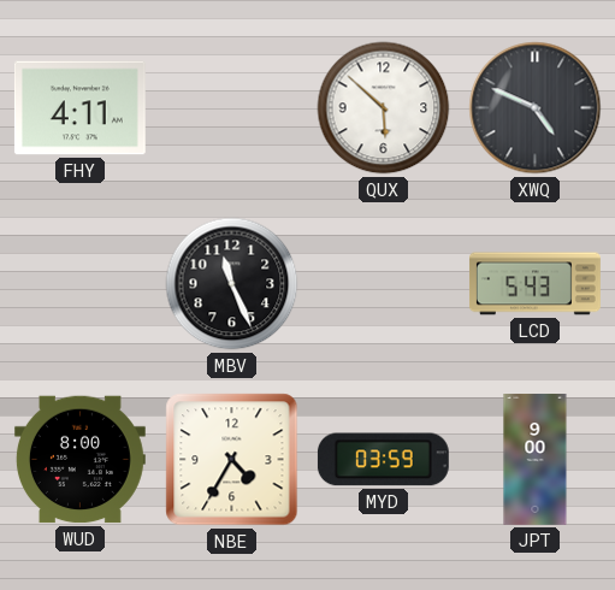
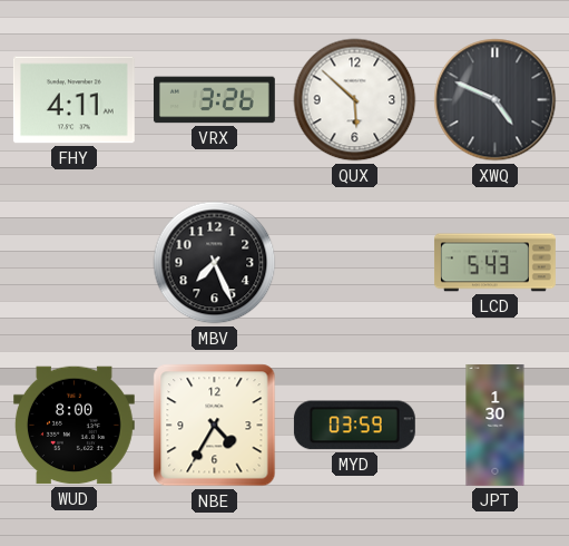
VRX: none -> 3:26 (214, 100)
MBV: 11:26 -> 7:26 (215, 263)
JPT: 9:00 -> 1:30 (496, 426)
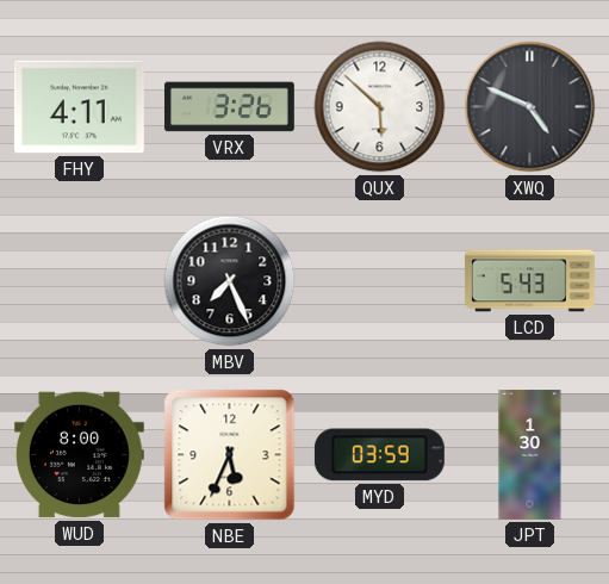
NBE: 4:35 -> 5:34 (230, 455)
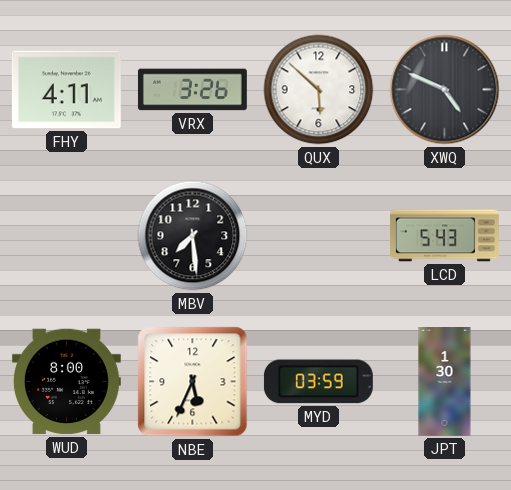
MBV: 7:26 -> 7:29 (193, 236)
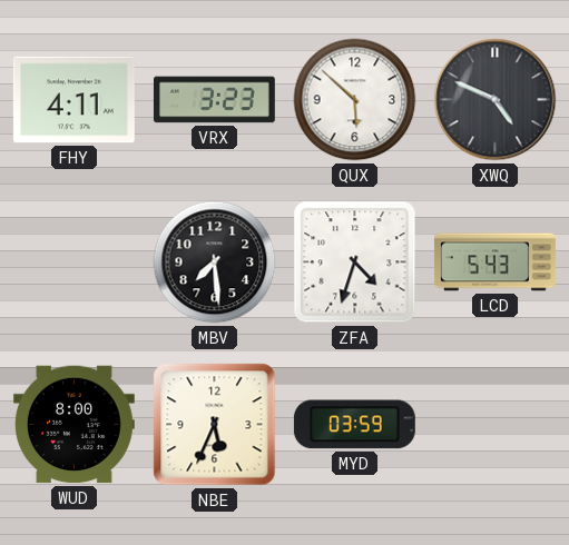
VRX: 3:26 -> 3:23 (214, 100)
ZFA: none -> 4:33 (355, 262)
JPT: 1:30 -> none (445, 382)
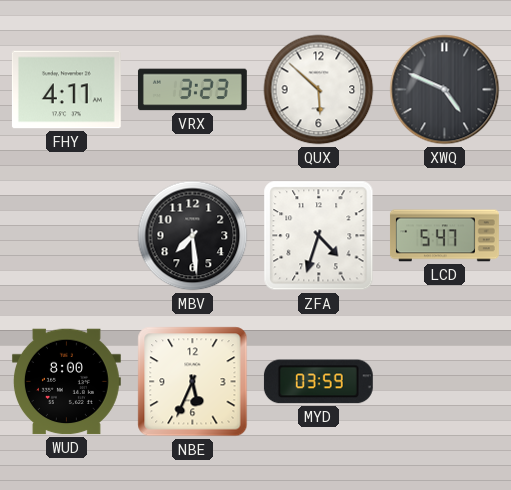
LCD: 5:43 -> 5:47 (444, 236)
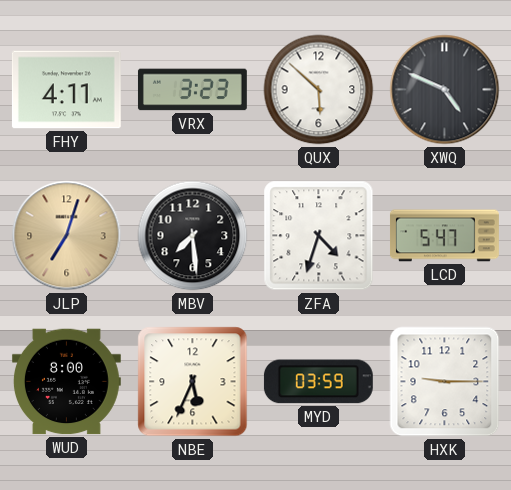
JLP: none -> 7:03 (67, 236)
HXK: none -> 9:15 (445, 382)
